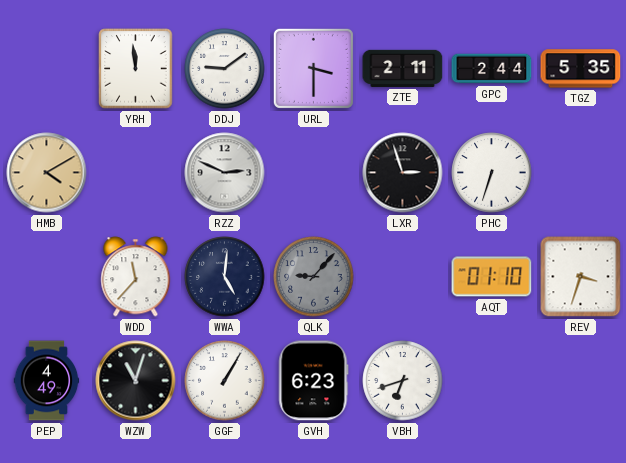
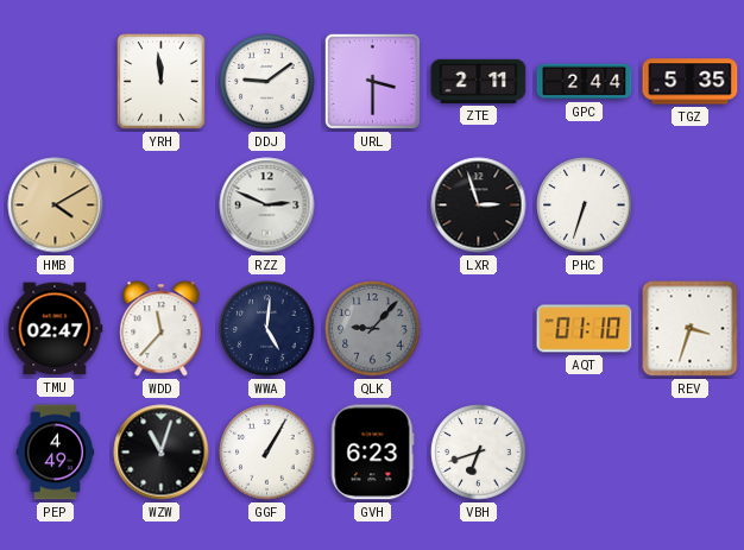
TMU: none -> 02:47 (55, 329)
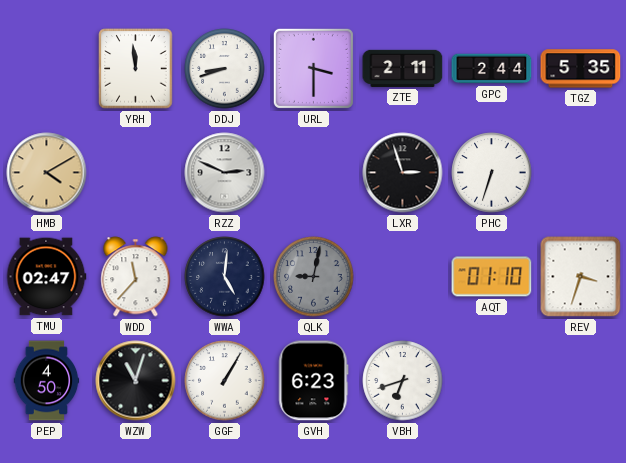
DDJ: 9:09 -> 8:42 (225, 69)
QLK: 9:07 -> 9:02 (314, 277)
PEP: 4:49 -> 4:50 (47, 381)
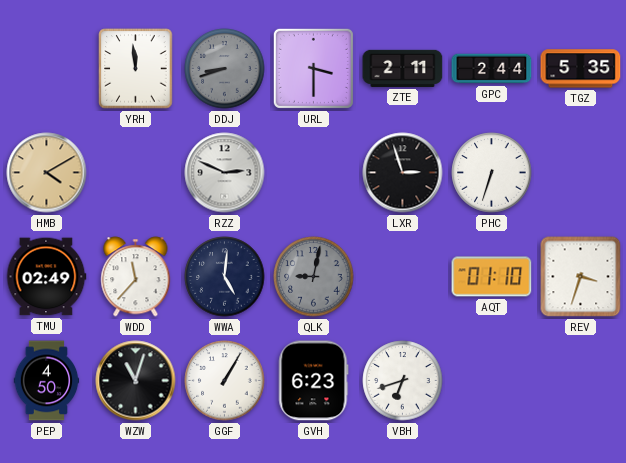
DDJ dial: white -> grey (225, 69)
TMU: 02:47 -> 02:49 (46, 277)
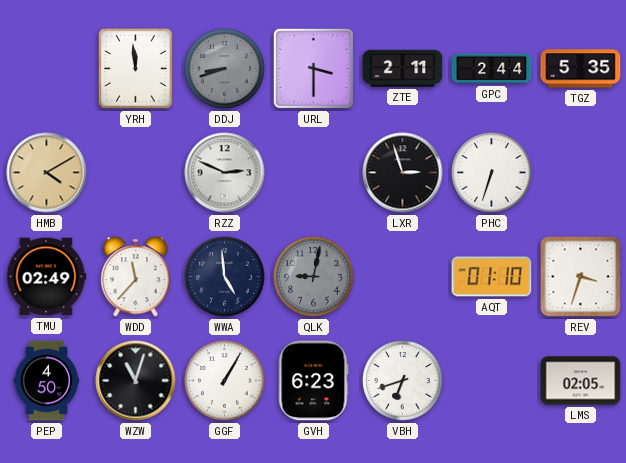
WWA: 5:01 -> 4:59 (225, 277)
LMS: none -> 02:05 (581, 381)
